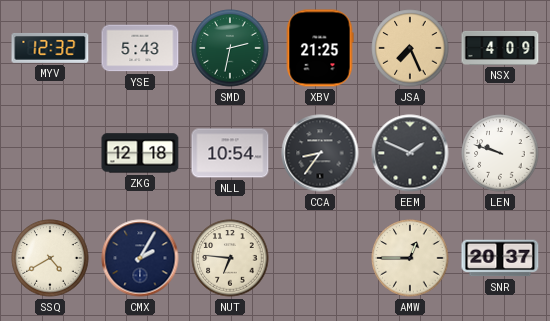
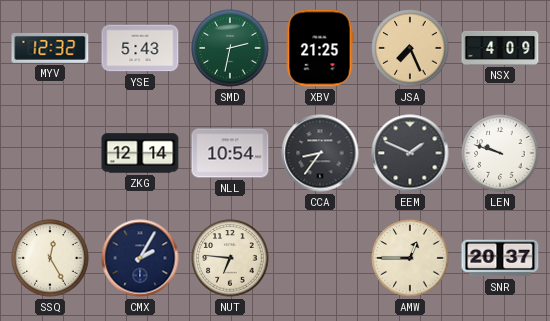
ZKG: 12:18 -> 12:14 (140, 153)
SSQ: 4:40 -> 12:25 (50, 258)
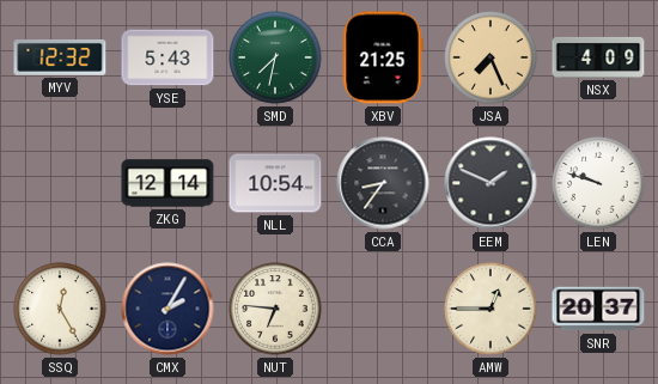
SMD: 2:32 -> 7:32 (275, 57)
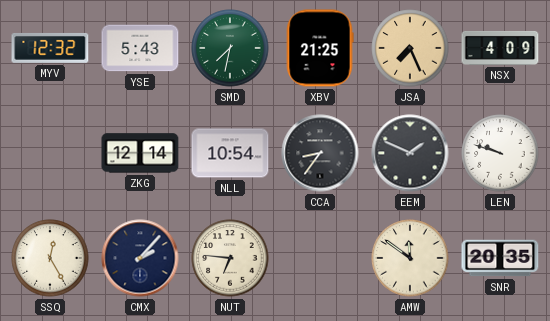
CMX: 2:05 -> 2:07 (140, 258)
AMW: 12:45 -> 11:51 (410, 258)
SNR: 20:37 -> 20:35 (500, 258)
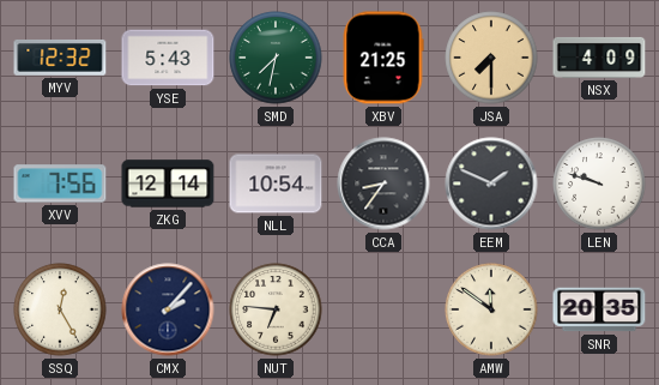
JSA: 7:26 -> 7:30 (491, 58)
XVV: none -> 7:56 (60, 184)
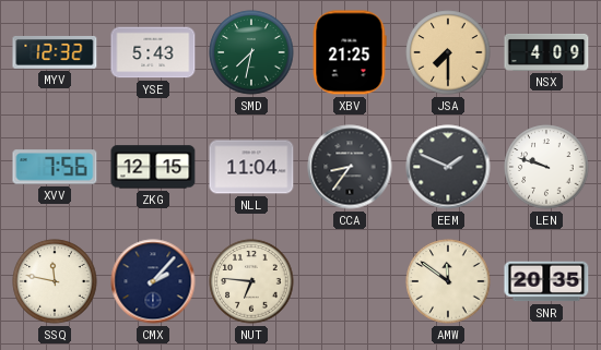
ZKG: 12:14 -> 12:15 (153, 167)
NLL: 10:54 -> 11:04 (251, 167)
SSQ: 12:25 -> 11:47 (55, 281)
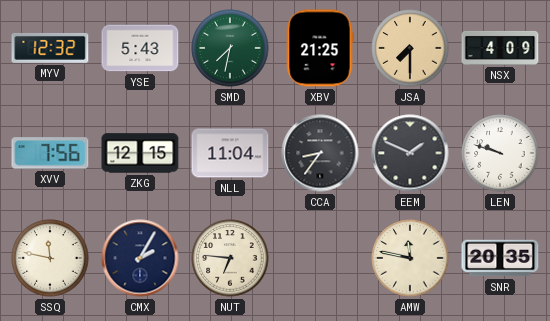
CMX: 2:07 -> 2:05 (140, 258)
AMW: 11:51 -> 11:47 (410, 258)
